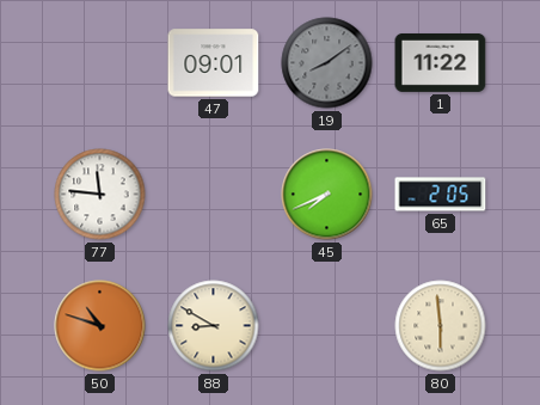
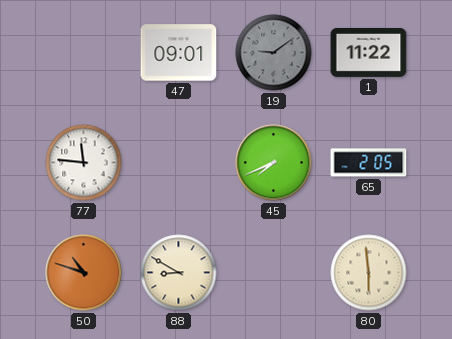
19: 8:09 -> 9:09 (274, 53)
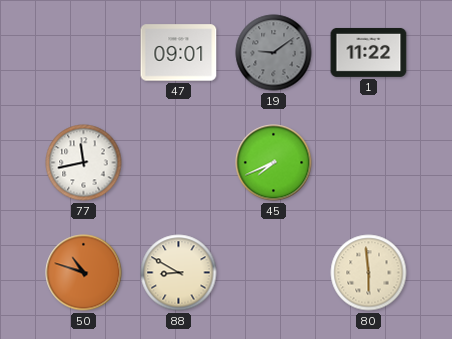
77: 11:46 -> 11:43 (84, 163)
65: 2:05 -> none (369, 163)
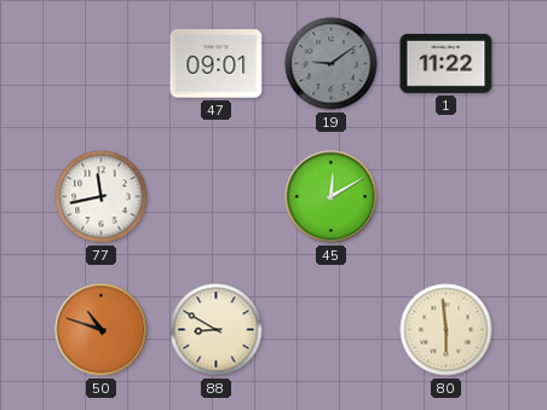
45: 7:41 -> 12:10 (332, 197)
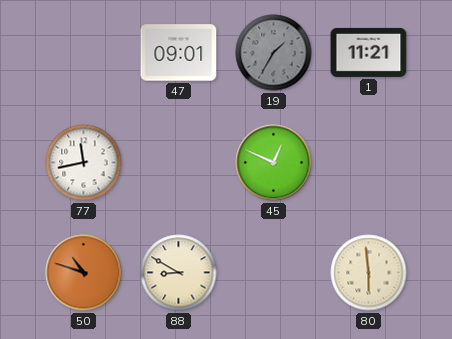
19: 9:09 -> 1:35 (274, 53)
1: 11:22 -> 11:21 (369, 52)
45: 12:10 -> 12:49 (274, 163)
